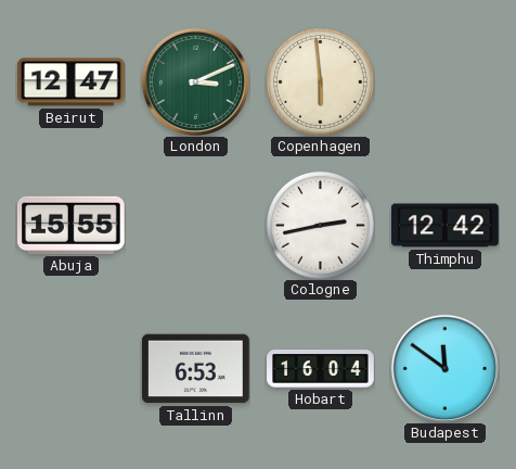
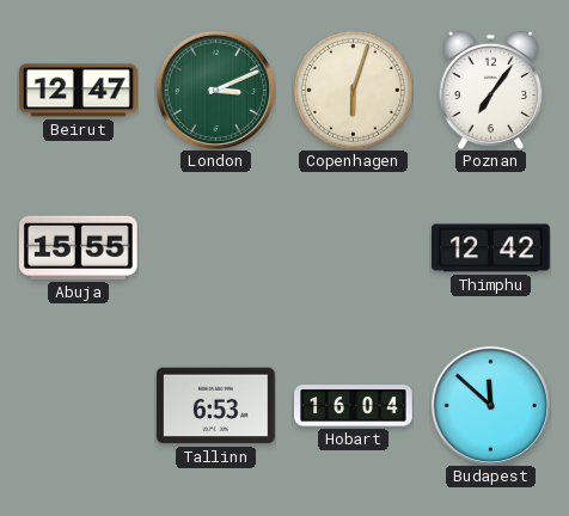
Copenhagen: 5:59 -> 6:03 (353, 90)
Poznan: none -> 7:06 (490, 90)
Cologne: 2:43 -> none (320, 225)
Budapest: 11:51 -> 11:52 (490, 405)
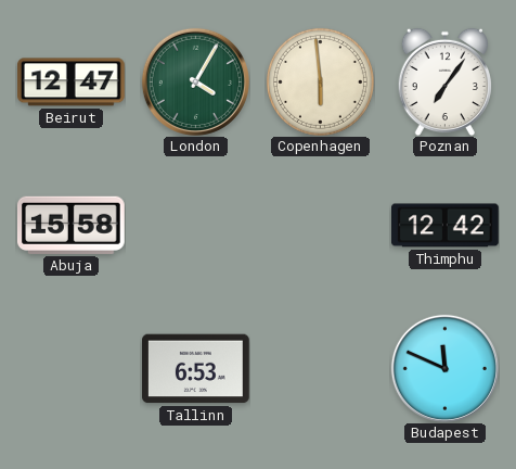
London: 3:11 -> 4:05 (195, 81)
Copenhagen: 6:03 -> 5:59 (320, 81)
Abuja: 15:55 -> 15:58 (70, 225)
Hobart: 16:04 -> none (354, 406)
Budapest: 11:52 -> 11:49 (444, 368)
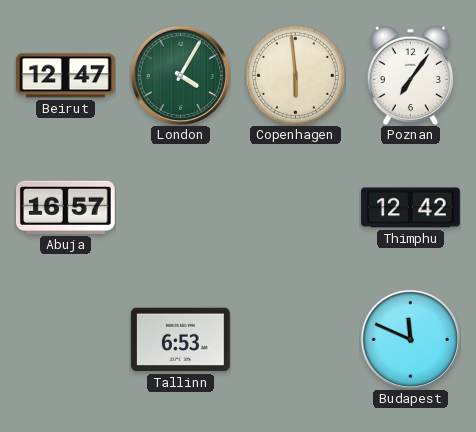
Abuja: 15:58 -> 16:57 (65, 207)
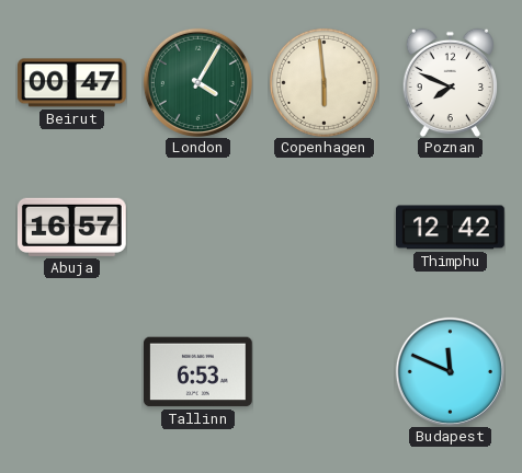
Beirut: 12:47 -> 00:47 (72, 83)
Poznan: 7:06 -> 7:49 (450, 82)
